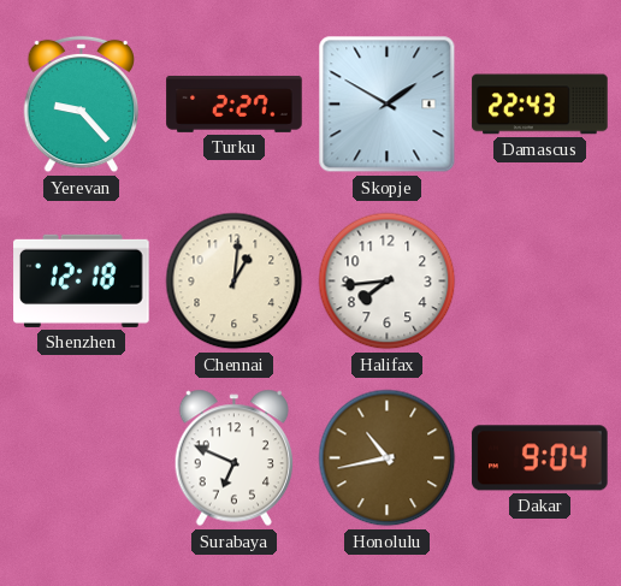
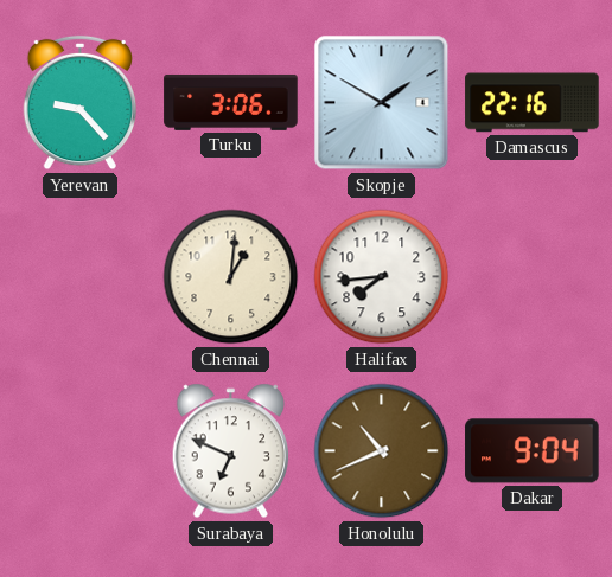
Turku: 2:27 -> 3:06 (231, 102)
Damascus: 22:43 -> 22:16 (533, 103)
Shenzhen: 12:18 -> none (82, 280)
Honolulu: 10:43 -> 10:41 (382, 451)
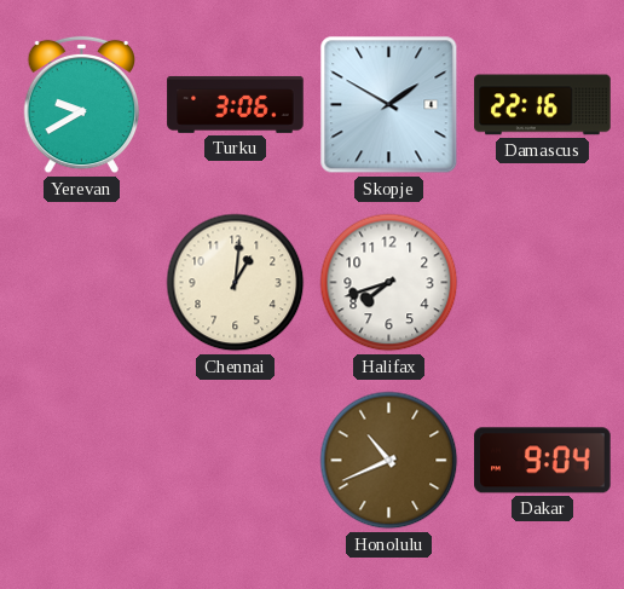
Yerevan: 9:23 -> 9:40 (82, 105)
Halifax: 7:44 -> 7:42 (389, 283)
Surabaya: 6:49 -> none (231, 451)
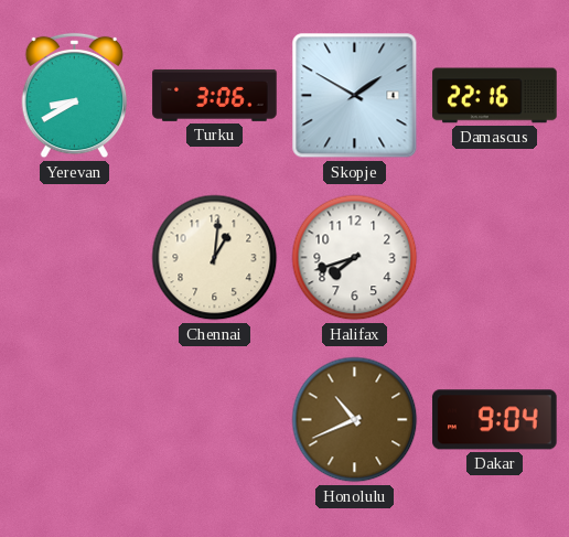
Yerevan: 9:40 -> 8:40 (75, 96)
